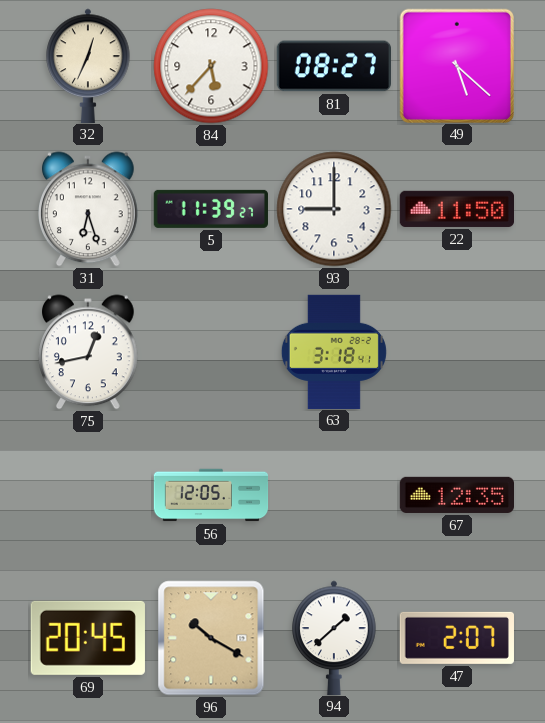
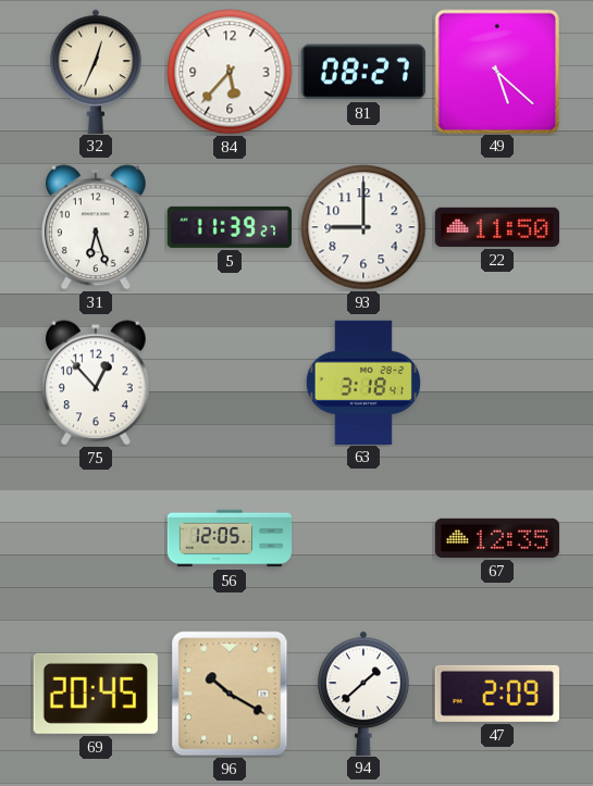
75: 12:43 -> 12:53 (97, 383)
47: 2:07 -> 2:09 (497, 694)
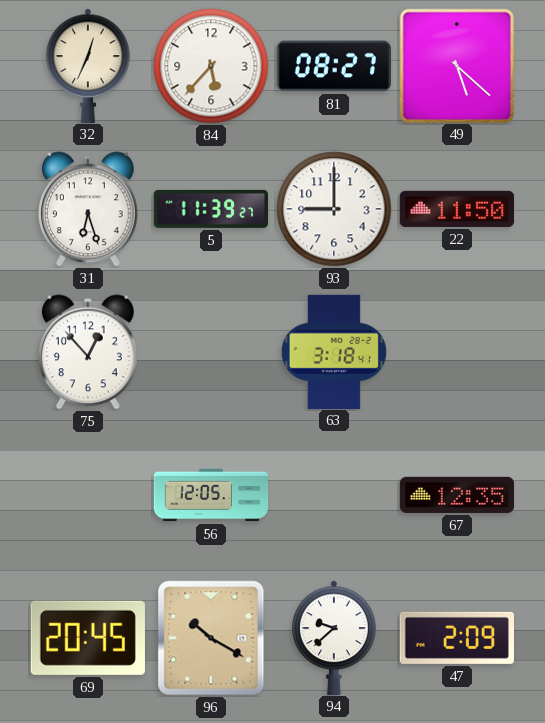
94: 1:38 -> 9:38 (334, 637)
